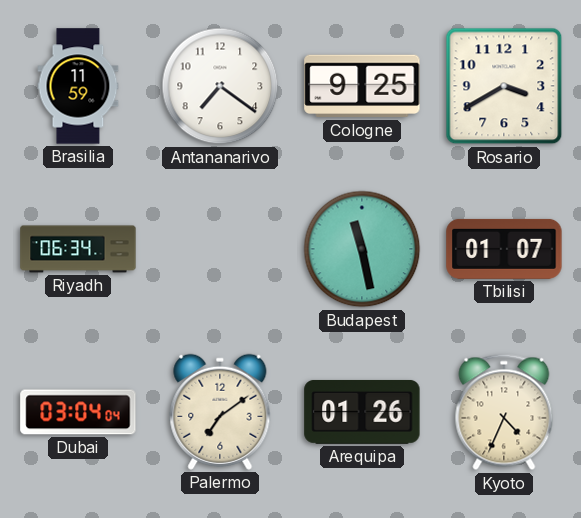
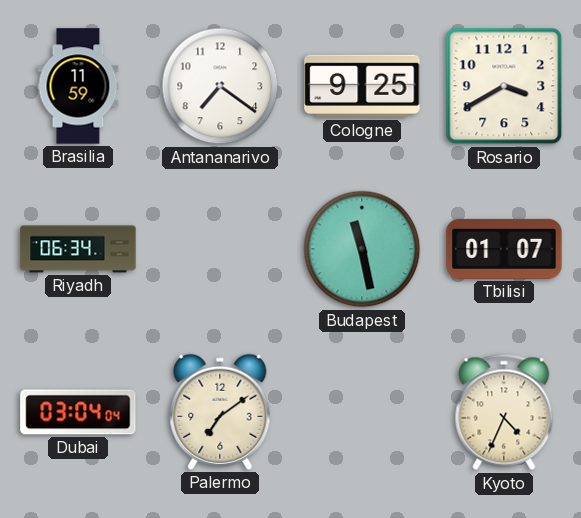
Arequipa: 01:26 -> none (362, 412)
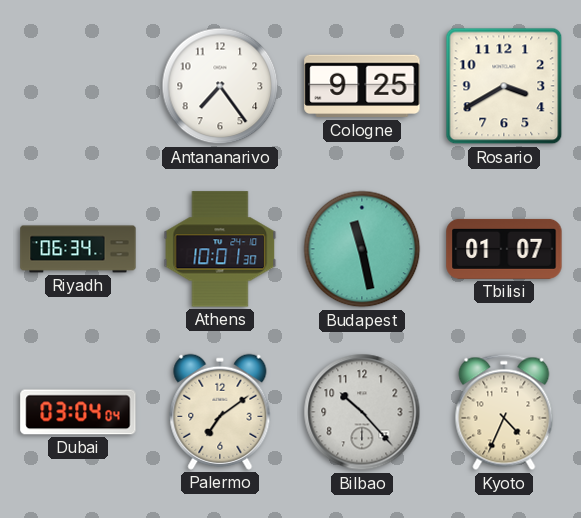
Brasilia: 11:59 -> none (78, 86)
Antananarivo: 7:21 -> 7:24 (220, 86)
Athens: none -> 10:01 (220, 249)
Bilbao: none -> 10:23 (362, 412)
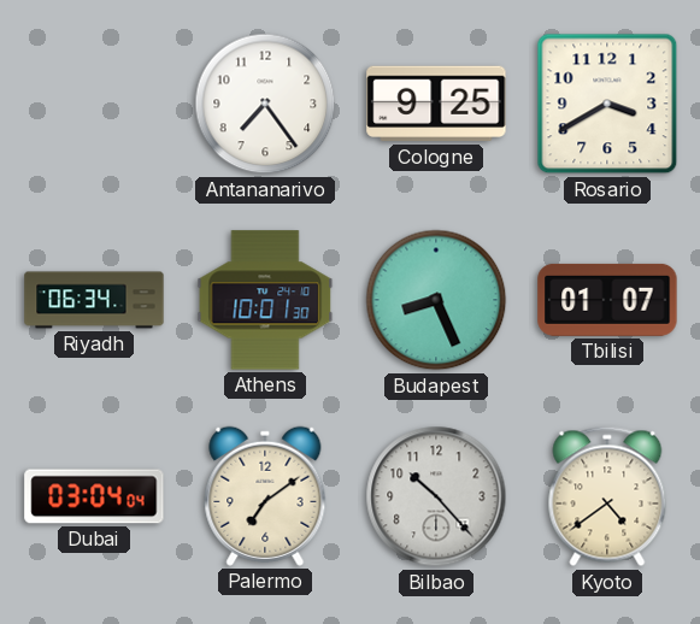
Budapest: 11:28 -> 8:26 (436, 300)
Kyoto: 4:34 -> 4:39 (607, 496)
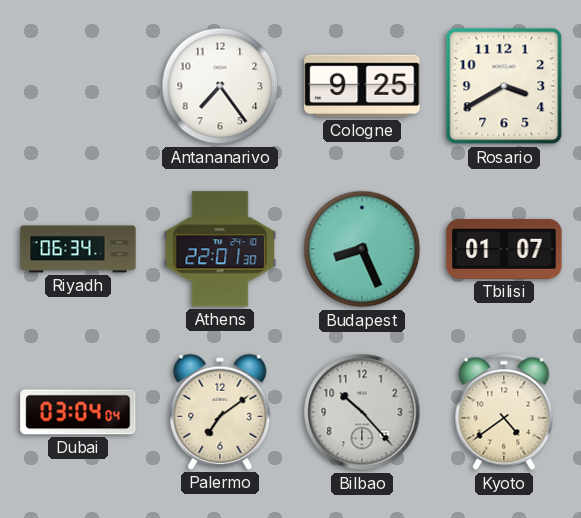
Athens: 10:01 -> 22:01 (220, 249)
